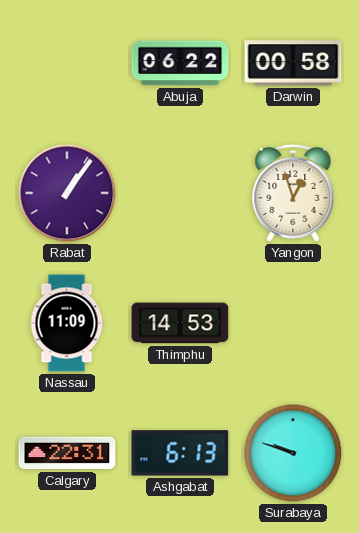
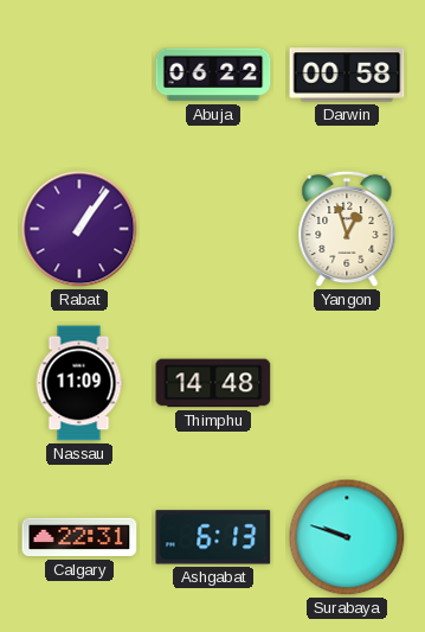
Thimphu: 14:53 -> 14:48 (213, 383)
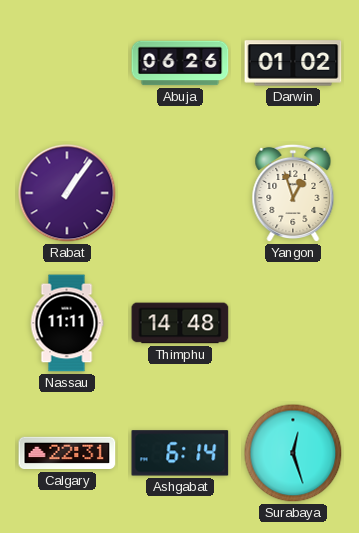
Abuja: 06:22 -> 06:26 (180, 63)
Darwin: 00:58 -> 01:02 (293, 63)
Nassau: 11:09 -> 11:11 (67, 323)
Ashgabat: 6:13 -> 6:14 (180, 453)
Surabaya: 9:48 -> 12:27 (293, 453)
